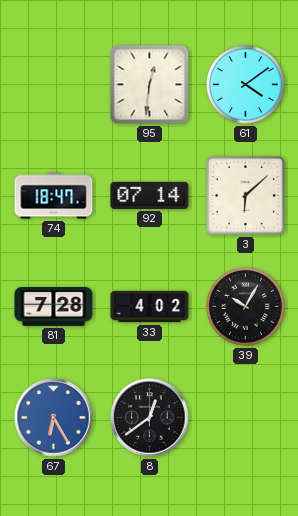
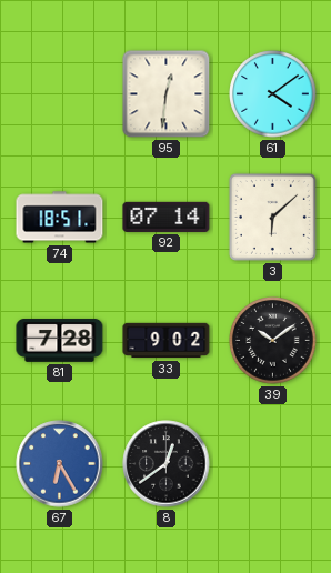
74: 18:47 -> 18:51 (60, 218)
33: 4:02 -> 9:02 (167, 341)
39: 10:05 -> 10:09 (273, 341)
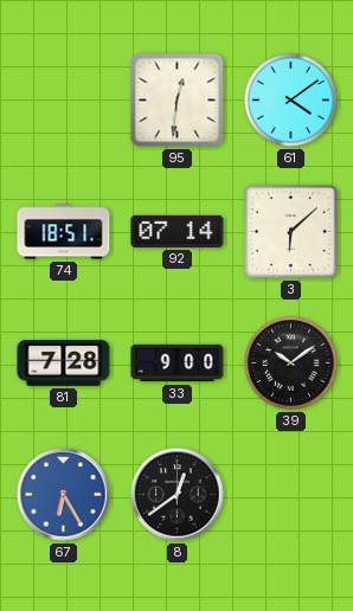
33: 9:02 -> 9:00 (178, 364)
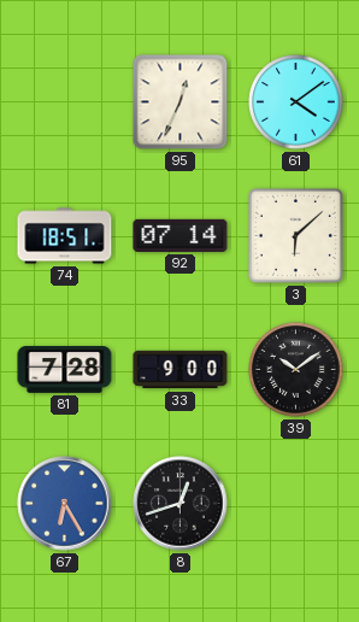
95: 12:31 -> 12:34 (181, 102)
8: 12:39 -> 12:42 (181, 504)
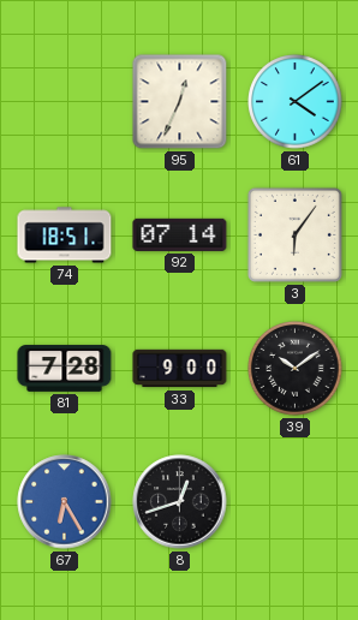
3: 6:08 -> 6:06 (294, 234)
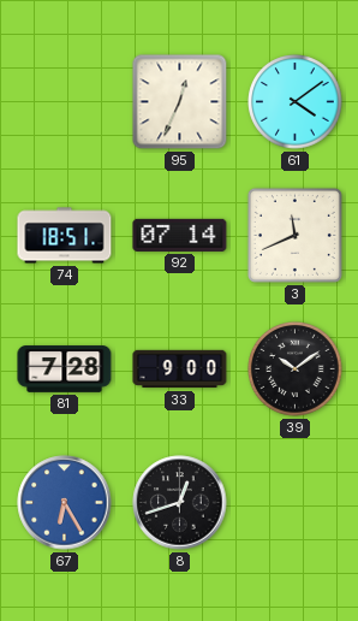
3: 6:06 -> 11:41 (294, 235)
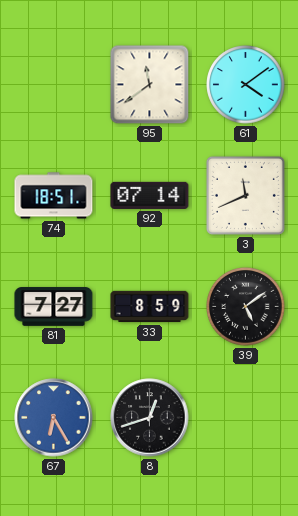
95: 12:34 -> 11:39 (150, 85)
81: 7:28 -> 7:27 (54, 307)
33: 9:00 -> 8:59 (150, 307)
39: 10:09 -> 5:09 (246, 307)
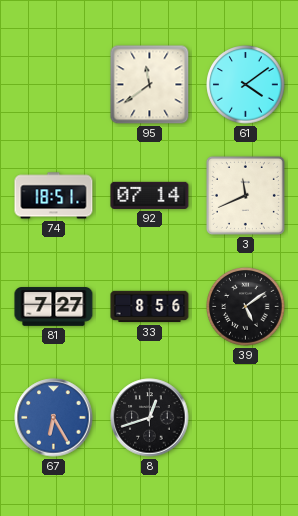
33: 8:59 -> 8:56 (150, 307)
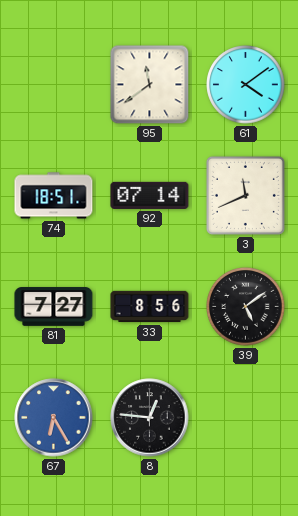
8: 12:42 -> 12:46 (150, 418)
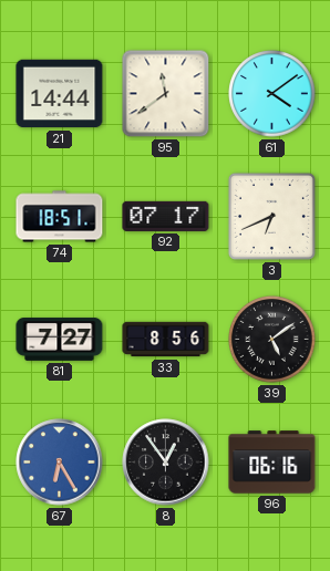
21: none -> 14:44 (60, 94)
92: 07:14 -> 07:17 (166, 216)
3: 11:41 -> 6:41 (271, 216)
8: 12:46 -> 12:54 (166, 463)
96: none -> 06:16 (272, 463)
